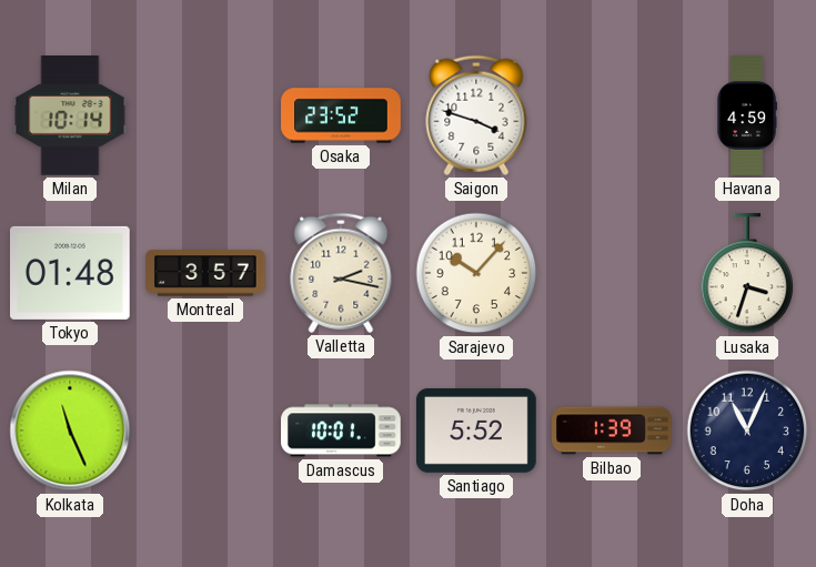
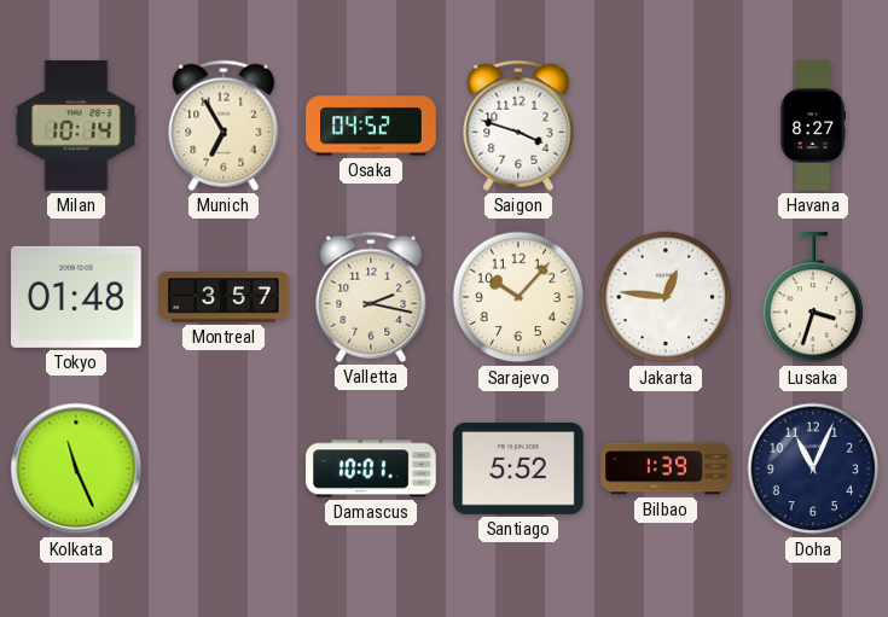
Munich: none -> 6:55 (224, 126)
Osaka: 23:52 -> 04:52 (371, 126)
Havana: 4:59 -> 8:27 (813, 126)
Jakarta: none -> 12:46 (666, 297)
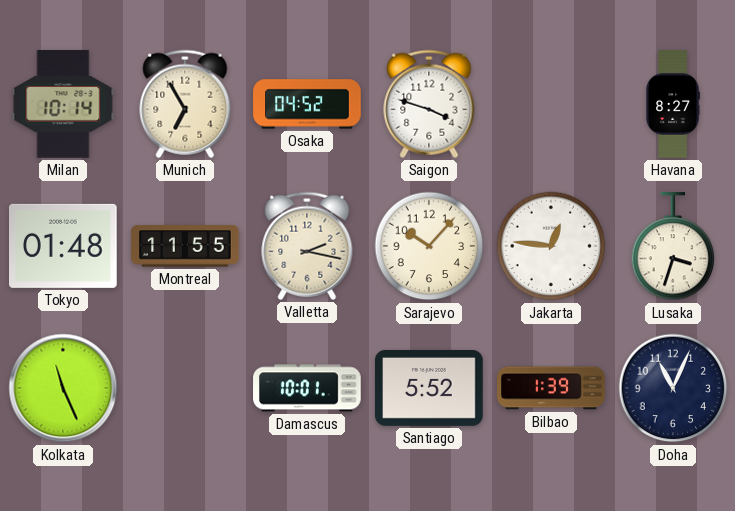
Montreal: 3:57 -> 11:55 (185, 246)
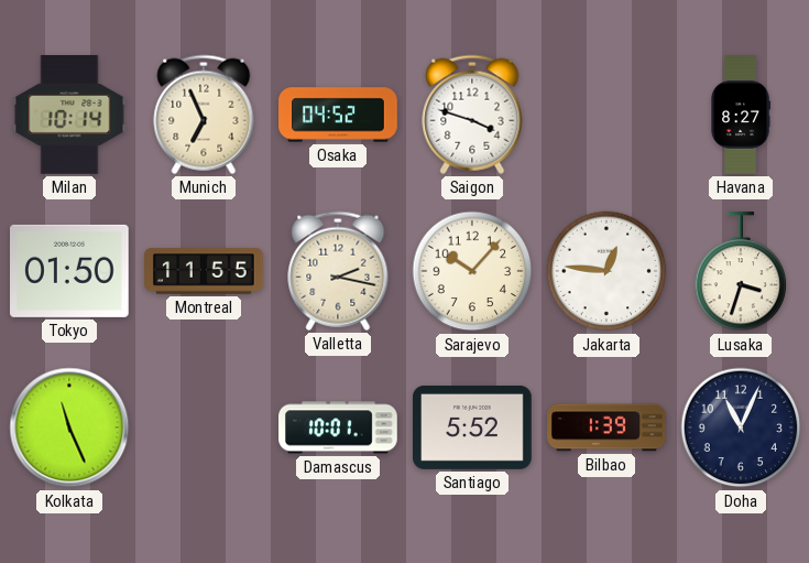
Munich: 6:55 -> 6:56 (204, 115)
Tokyo: 01:48 -> 01:50 (70, 271)
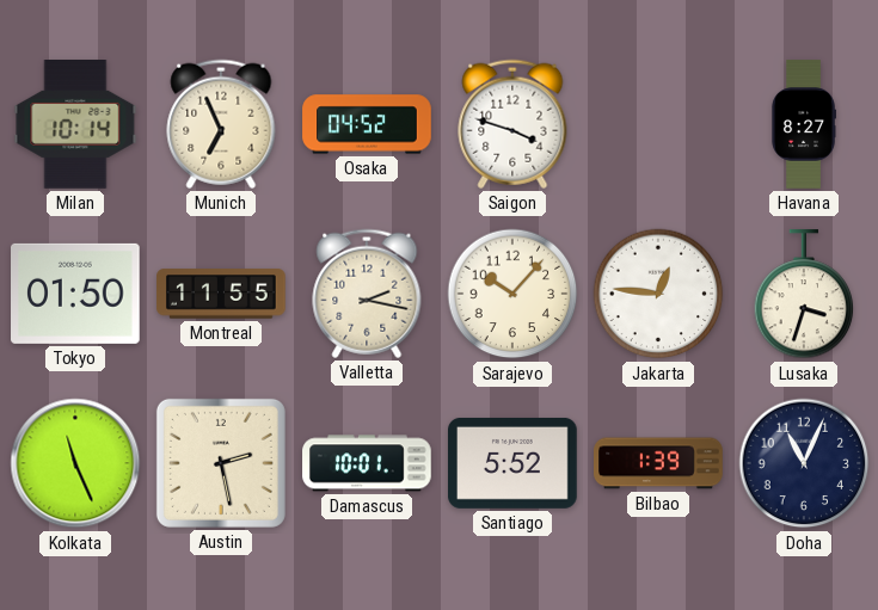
Austin: none -> 2:28 (221, 463)
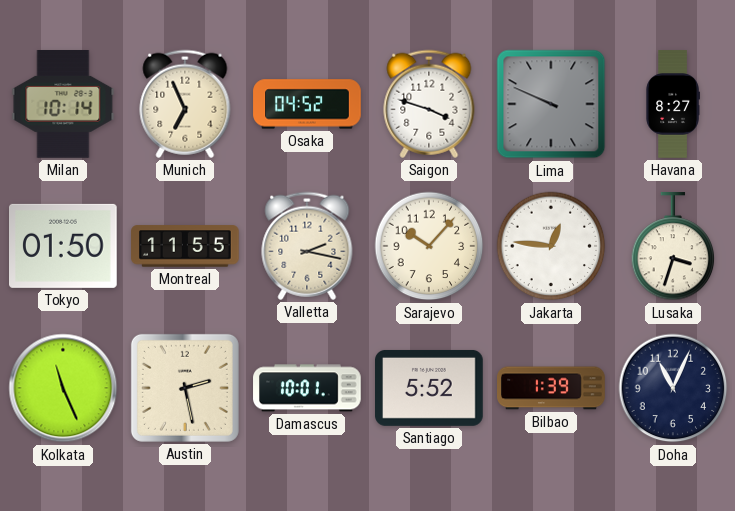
Lima: none -> 9:49 (551, 104)
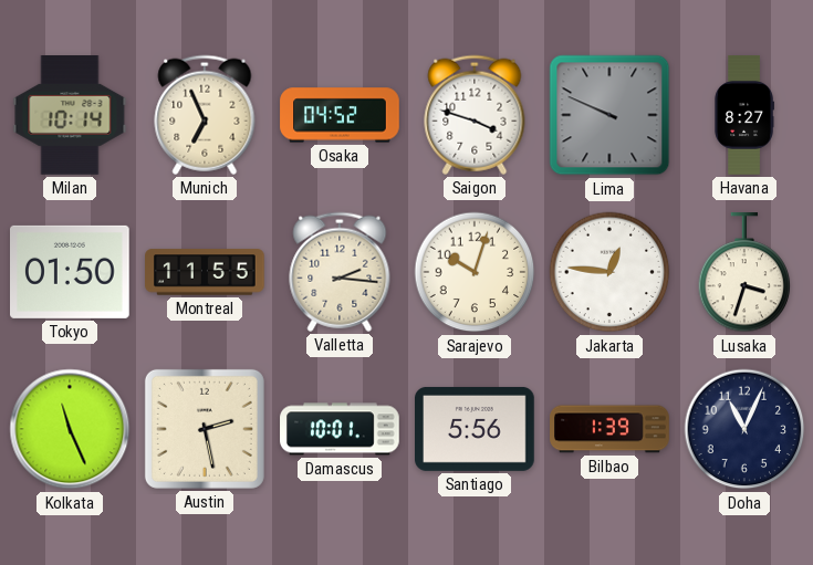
Valletta: 2:17 -> 2:16 (340, 272)
Sarajevo: 10:07 -> 10:03 (475, 272)
Santiago: 5:52 -> 5:56 (475, 429)
